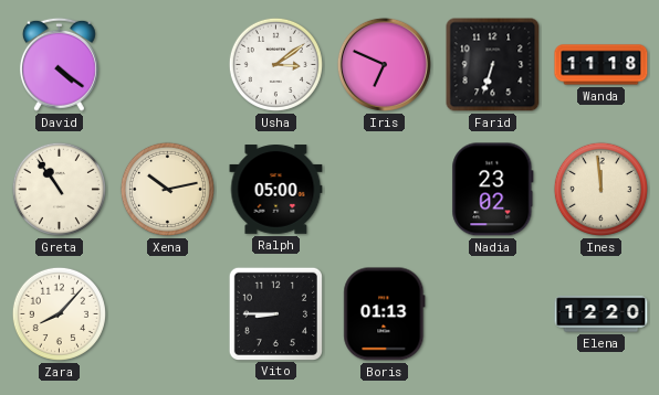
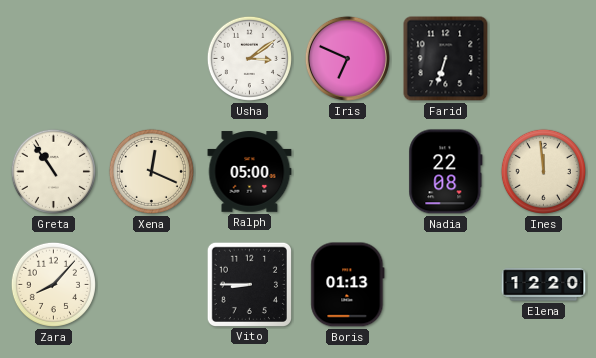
David: 4:21 -> none (59, 64)
Wanda: 11:18 -> none (602, 65)
Xena: 10:13 -> 12:19 (151, 171)
Nadia: 23:02 -> 22:08 (446, 172)
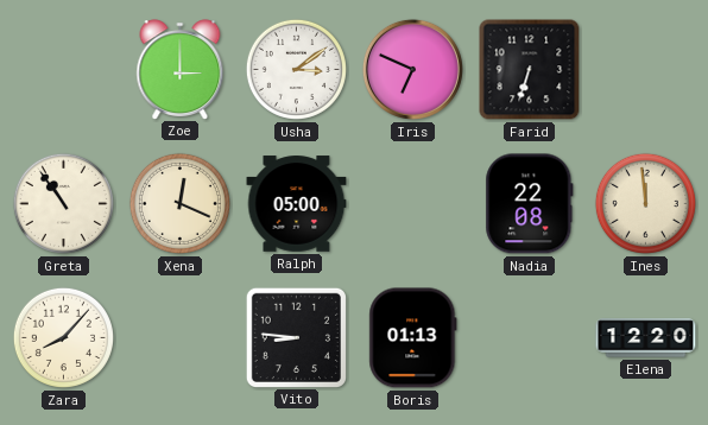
Zoe: none -> 3:00 (181, 69)
Vito: 8:45 -> 8:46 (296, 337)
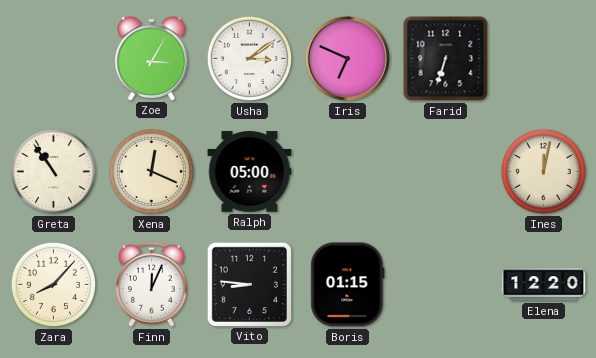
Zoe: 3:00 -> 3:05 (152, 58)
Nadia: 22:08 -> none (530, 204)
Ines: 11:59 -> 12:02 (543, 171)
Finn: none -> 12:04 (151, 284)
Boris: 01:13 -> 01:15 (348, 285)
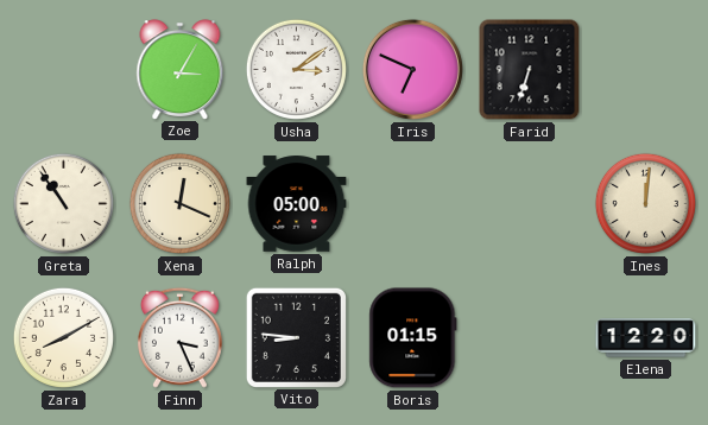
Ines: 12:02 -> 12:01 (645, 203)
Zara: 8:07 -> 8:10 (63, 337)
Finn: 12:04 -> 3:26 (179, 337)
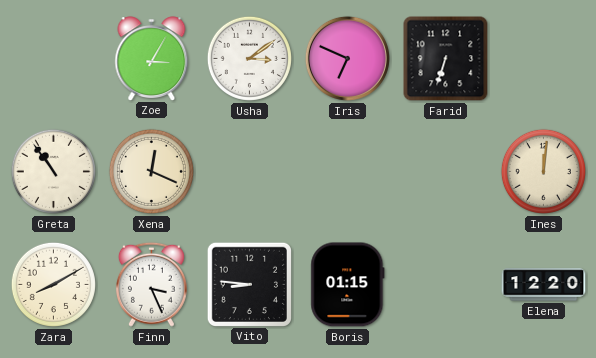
Ralph: 05:00 -> none (297, 204)
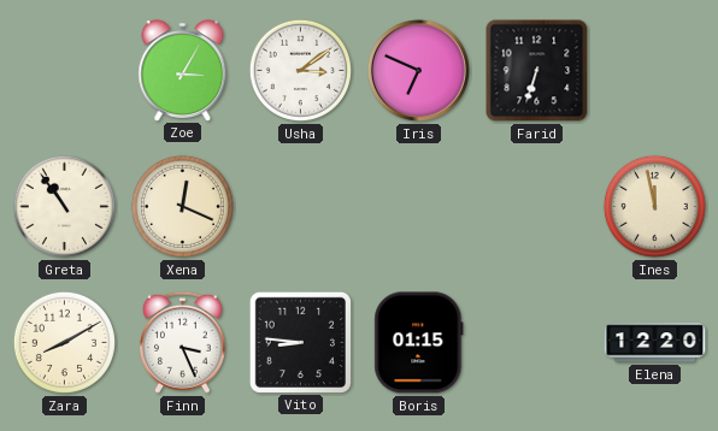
Ines: 12:01 -> 11:58 (654, 206)
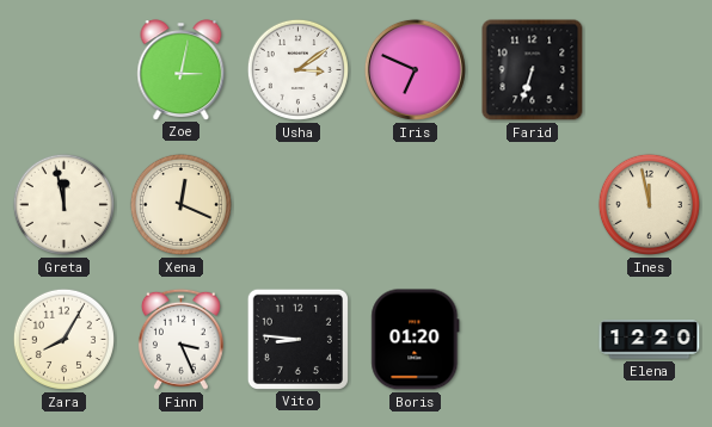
Zoe: 3:05 -> 3:02 (182, 69)
Greta: 10:54 -> 11:58 (63, 204)
Zara: 8:10 -> 8:05 (63, 339)
Boris: 01:15 -> 01:20 (416, 340)
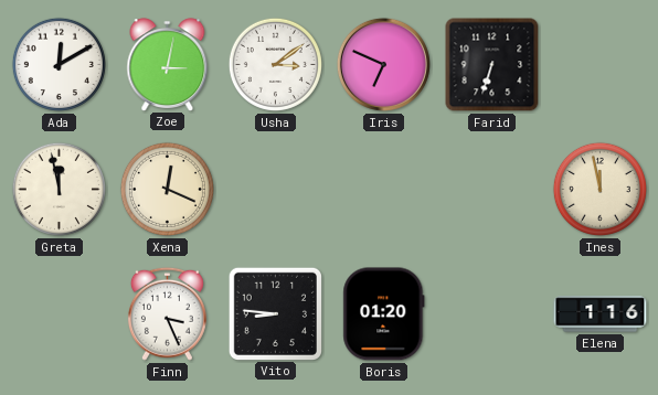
Ada: none -> 12:10 (59, 64)
Zara: 8:05 -> none (63, 339)
Elena: 12:20 -> 1:16 (601, 314)
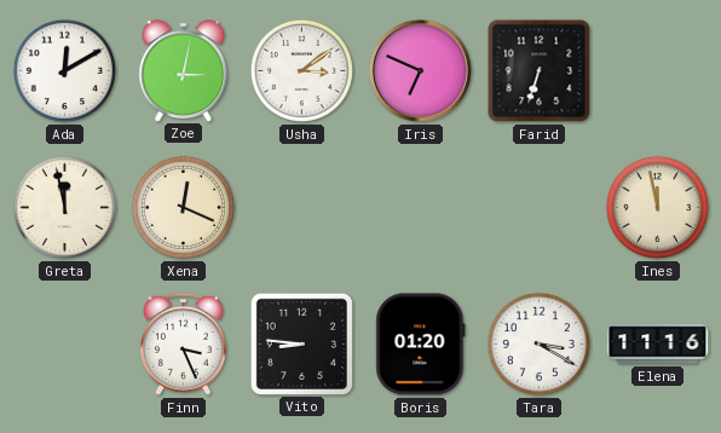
Tara: none -> 3:20 (538, 343)
Elena: 1:16 -> 11:16 (658, 345)
